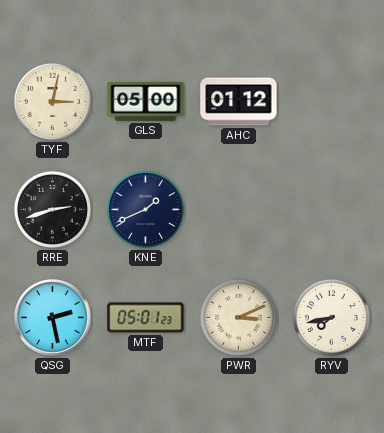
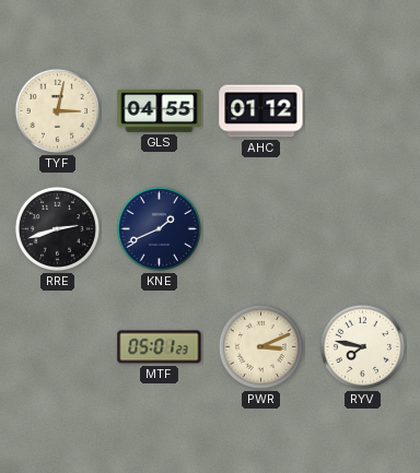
GLS: 05:00 -> 04:55 (160, 110)
QSG: 2:28 -> none (53, 318)
RYV: 7:43 -> 7:47 (362, 346)
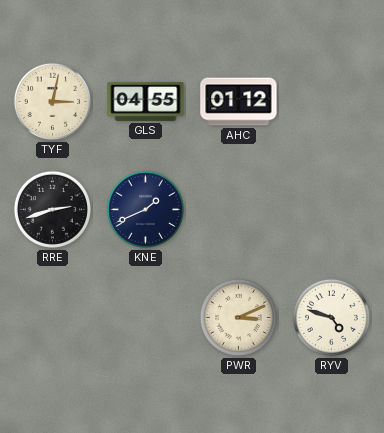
MTF: 05:01 -> none (160, 347)
RYV: 7:47 -> 4:48 (331, 317)
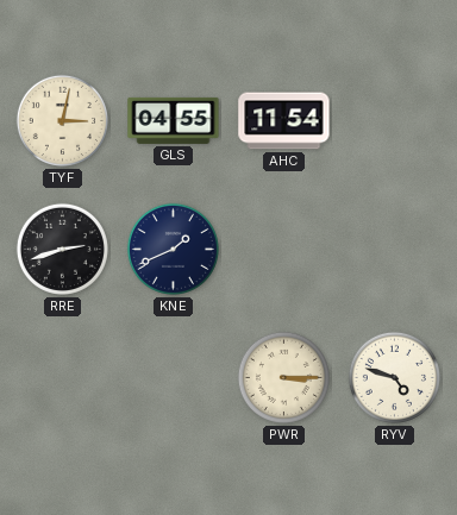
AHC: 01:12 -> 11:54 (284, 121)
PWR: 3:11 -> 3:15 (283, 377)
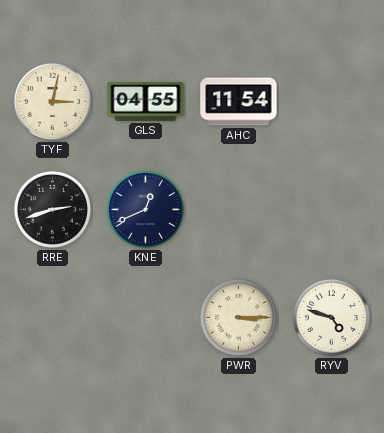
KNE: 1:41 -> 12:41 (145, 209)
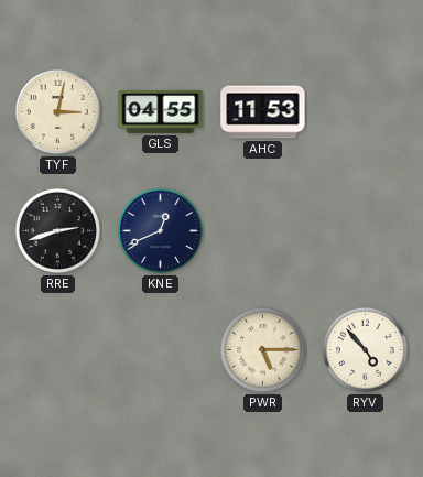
AHC: 11:54 -> 11:53 (263, 112)
PWR: 3:15 -> 5:15 (262, 349)
RYV: 4:48 -> 4:53 (365, 349)
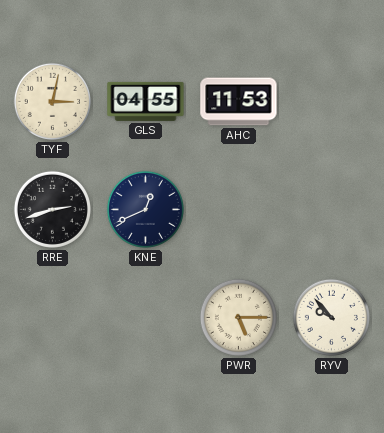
RYV: 4:53 -> 9:53 (331, 317)
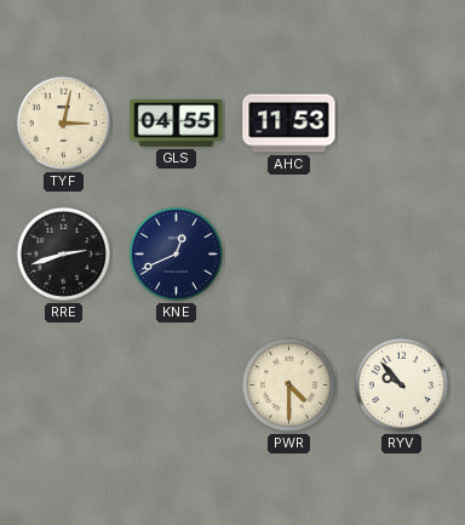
PWR: 5:15 -> 4:30 (288, 384)
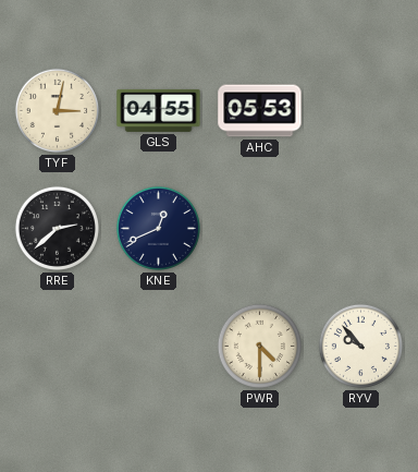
AHC: 11:53 -> 05:53 (260, 111)
RRE: 2:42 -> 2:38 (57, 228)
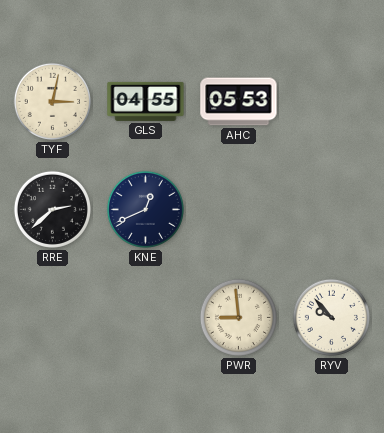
PWR: 4:30 -> 8:59 (238, 317)
